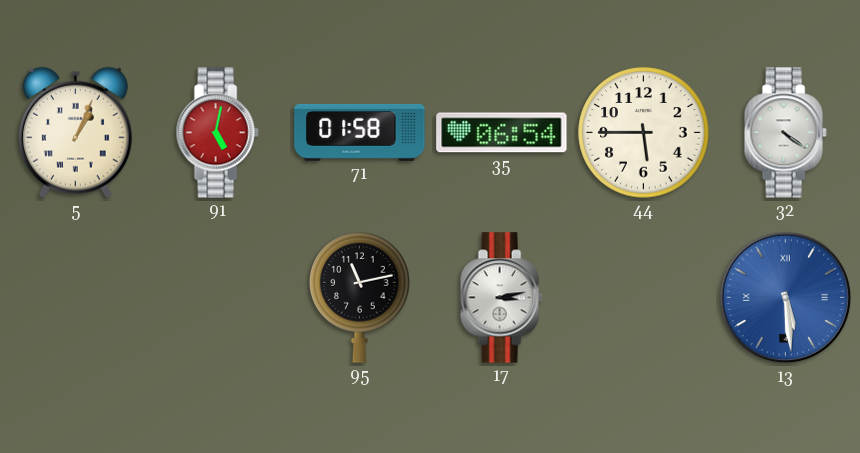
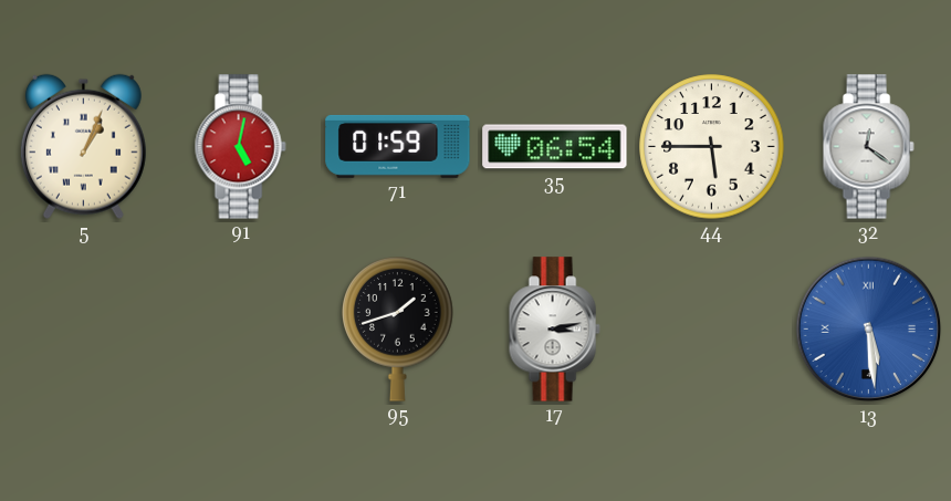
71: 01:58 -> 01:59 (398, 146)
32: 4:21 -> 12:21 (868, 147)
95: 11:13 -> 1:42 (398, 330)
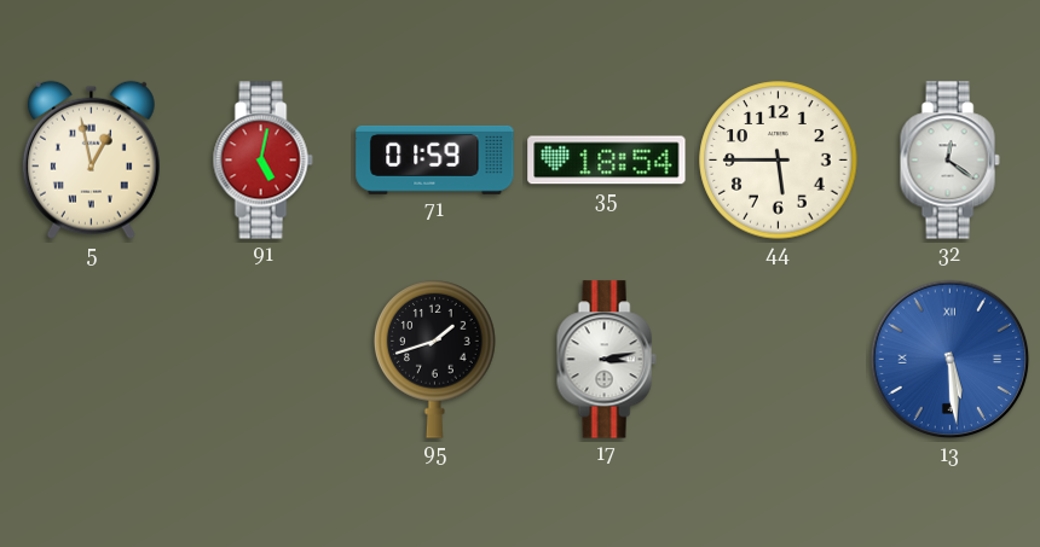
5: 1:04 -> 12:58 (91, 159)
35: 06:54 -> 18:54 (607, 161)
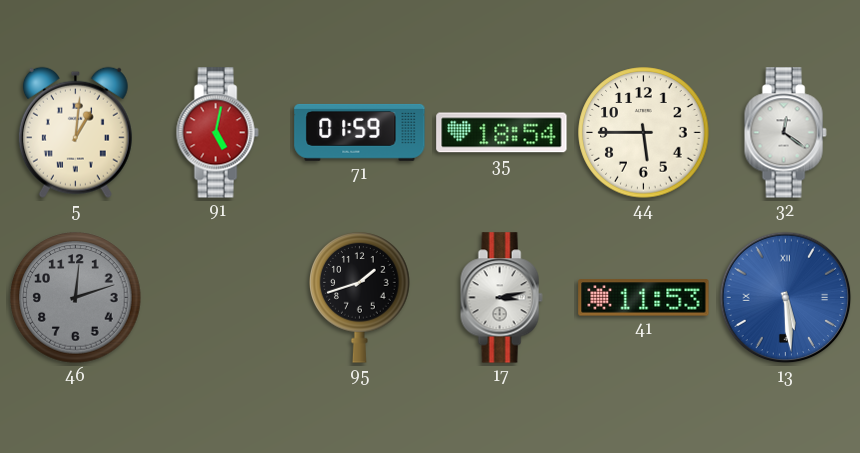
5: 12:58 -> 1:01 (75, 132)
46: none -> 12:12 (76, 298)
41: none -> 11:53 (644, 298)
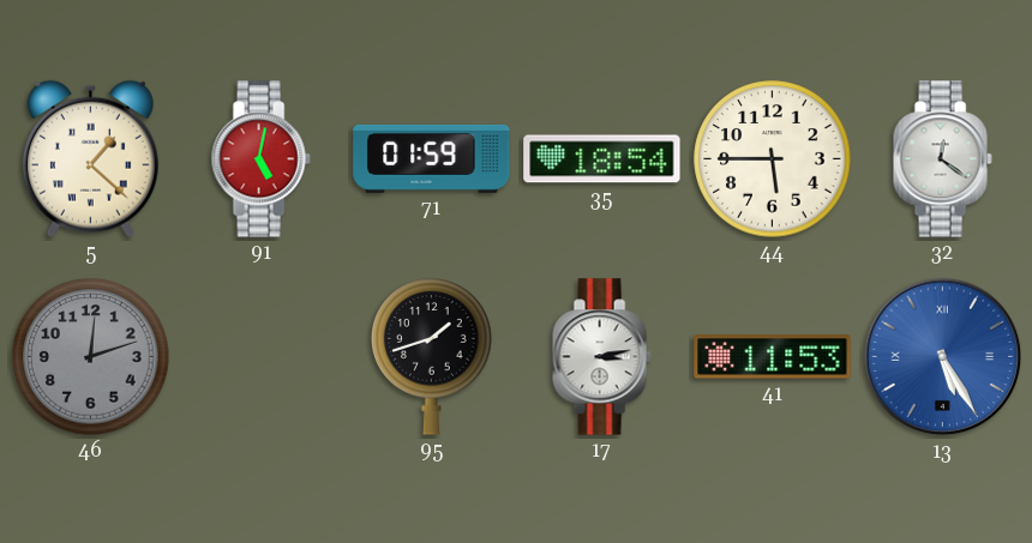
5: 1:01 -> 1:22 (90, 158)
13: 5:29 -> 5:25 (943, 357)
